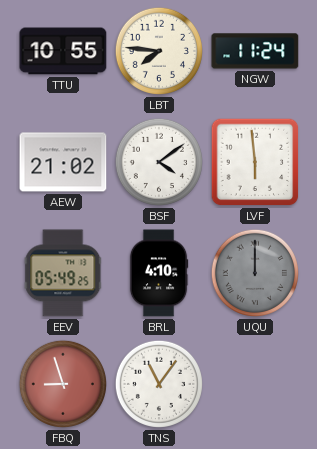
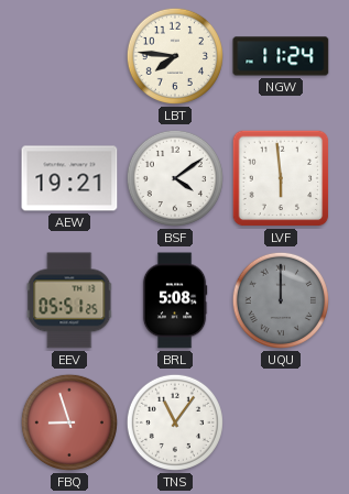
TTU: 10:55 -> none (63, 51)
AEW: 21:02 -> 19:21 (69, 178)
EEV: 05:49 -> 05:51 (69, 300)
BRL: 4:10 -> 5:08 (175, 300)
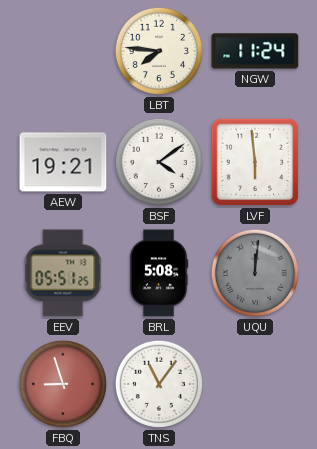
UQU: 12:00 -> 12:01 (255, 273)
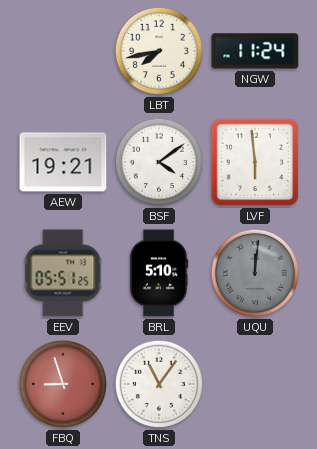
LBT: 7:46 -> 7:43 (159, 51)
BRL: 5:08 -> 5:10 (159, 273)
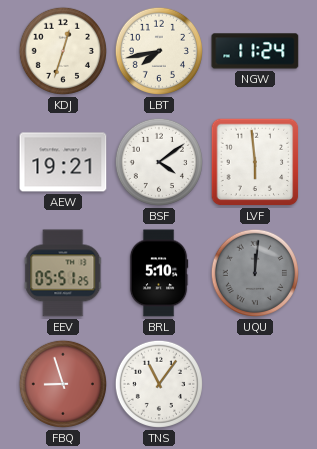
KDJ: none -> 12:33 (63, 51)
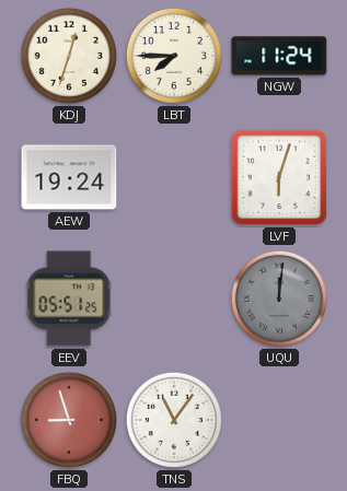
LBT: 7:43 -> 7:45 (174, 56)
AEW: 19:21 -> 19:24 (69, 177)
BSF: 4:09 -> none (159, 162)
LVF: 5:59 -> 6:03 (279, 177)
BRL: 5:10 -> none (159, 273)
